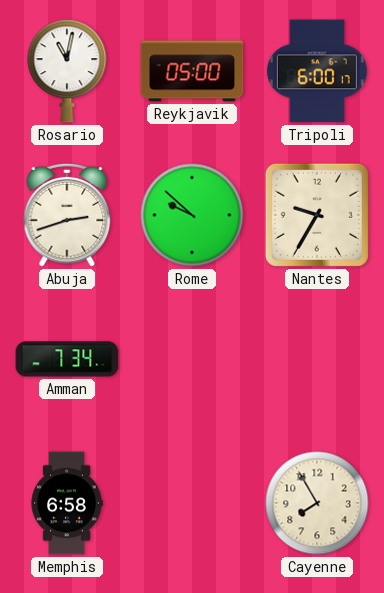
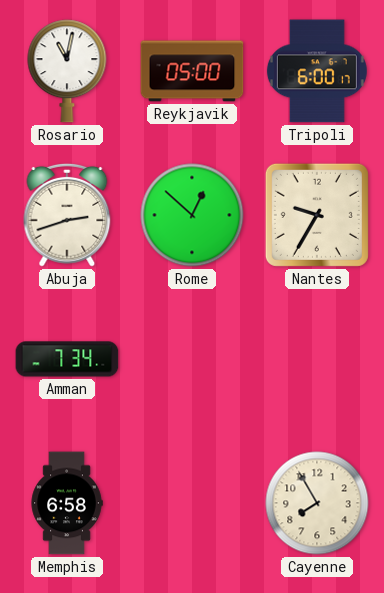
Rome: 9:52 -> 12:52 (192, 215)
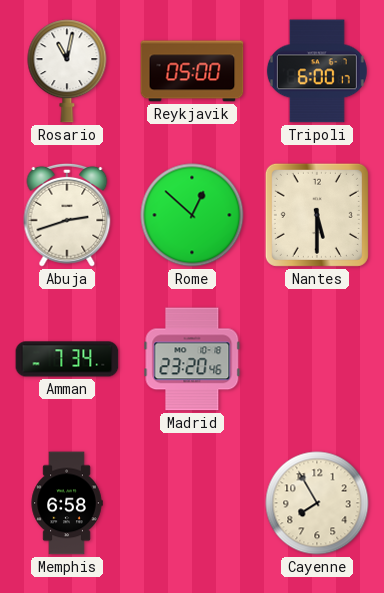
Nantes: 9:35 -> 5:30 (317, 215)
Madrid: none -> 23:20 (192, 359)
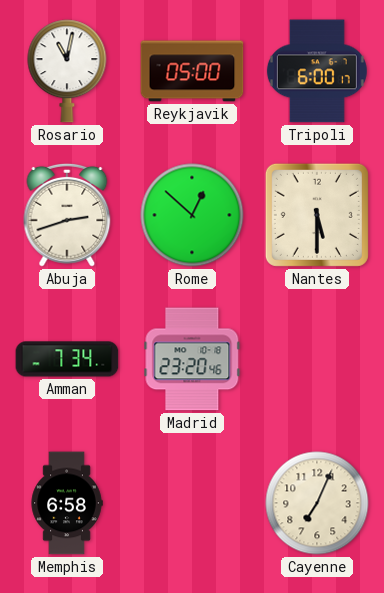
Cayenne: 7:55 -> 7:04 (317, 503)
